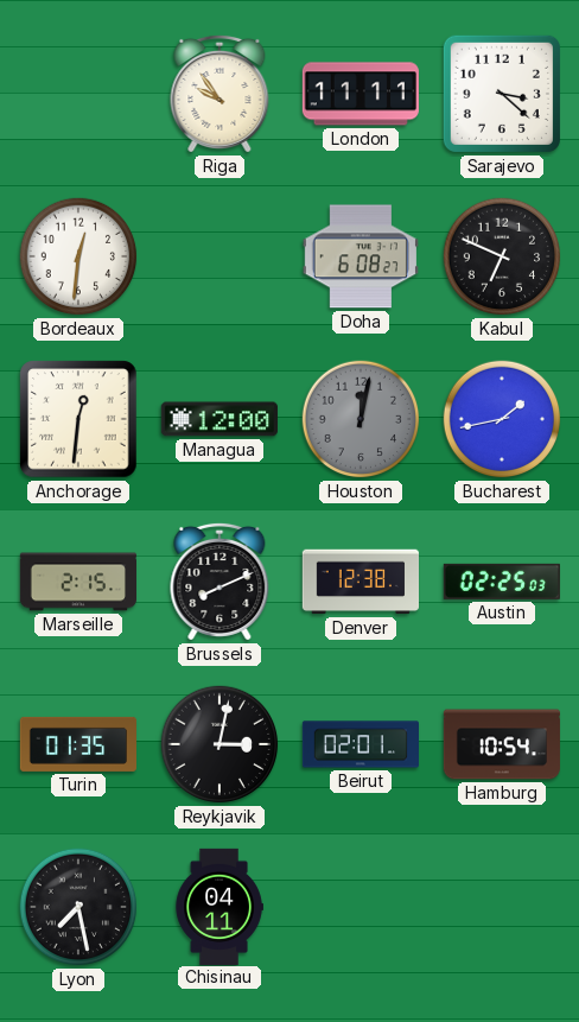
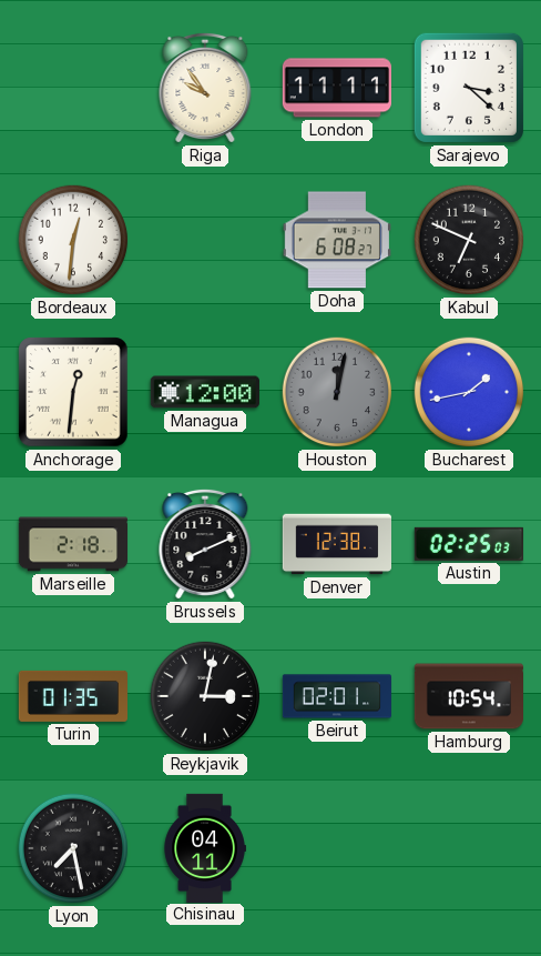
Marseille: 2:15 -> 2:18 (72, 544)
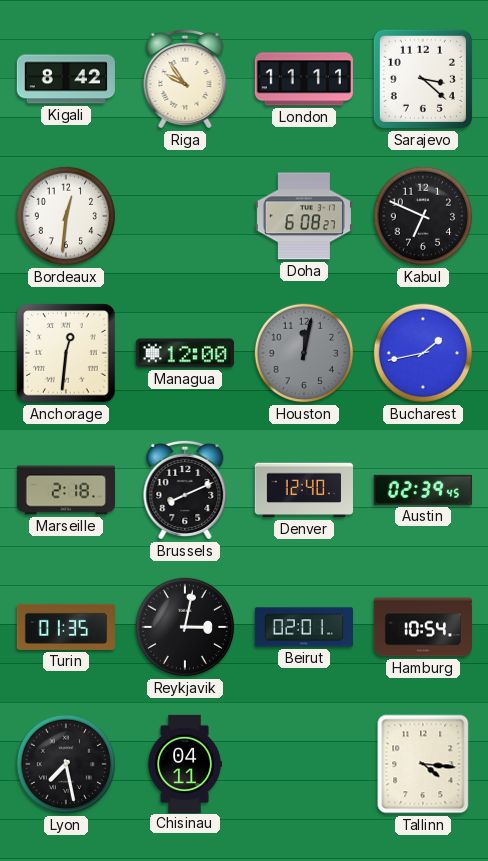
Kigali: none -> 8:42 (66, 79)
Denver: 12:38 -> 12:40 (303, 490)
Austin: 02:25 -> 02:39 (423, 490)
Tallinn: none -> 4:16 (423, 764)
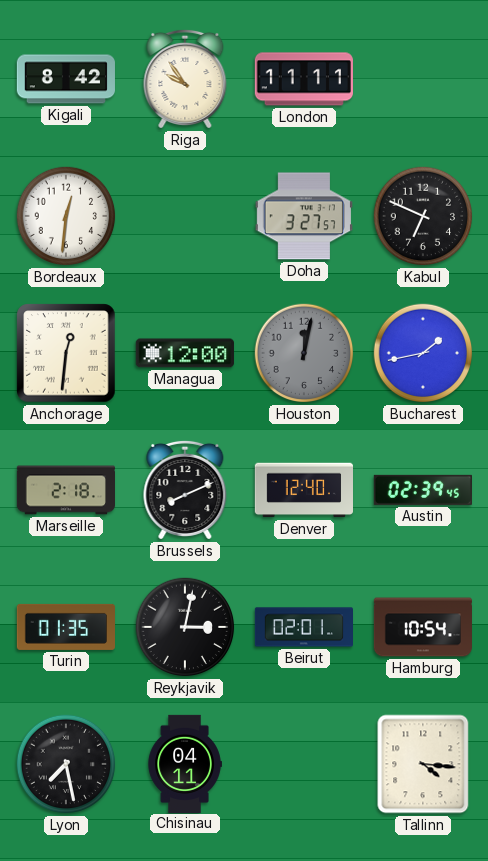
Sarajevo: 3:22 -> none (423, 79)
Doha: 6:08 -> 3:27 (304, 216)
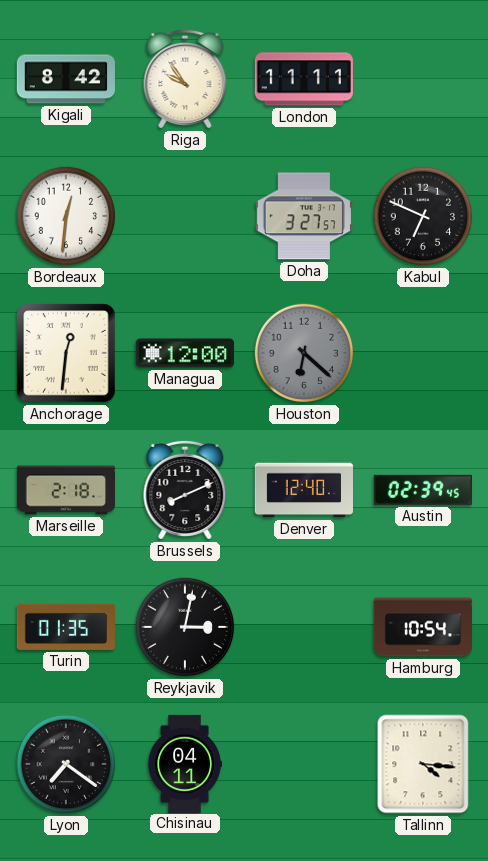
Houston: 12:02 -> 6:22 (304, 353)
Bucharest: 1:43 -> none (423, 353)
Beirut: 02:01 -> none (303, 627)
Lyon: 7:28 -> 7:21 (66, 764)
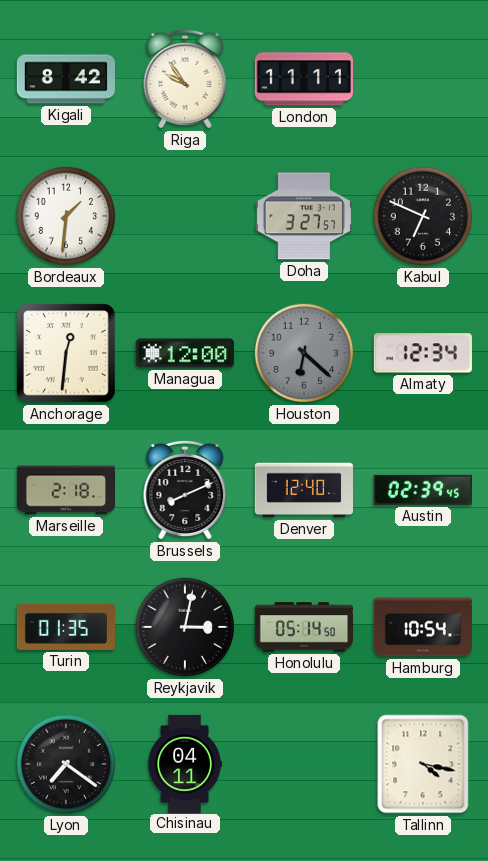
Bordeaux: 12:31 -> 1:31 (66, 216)
Almaty: none -> 12:34 (423, 353)
Honolulu: none -> 05:14 (303, 627)
Tallinn: 4:16 -> 4:17 (423, 764)
